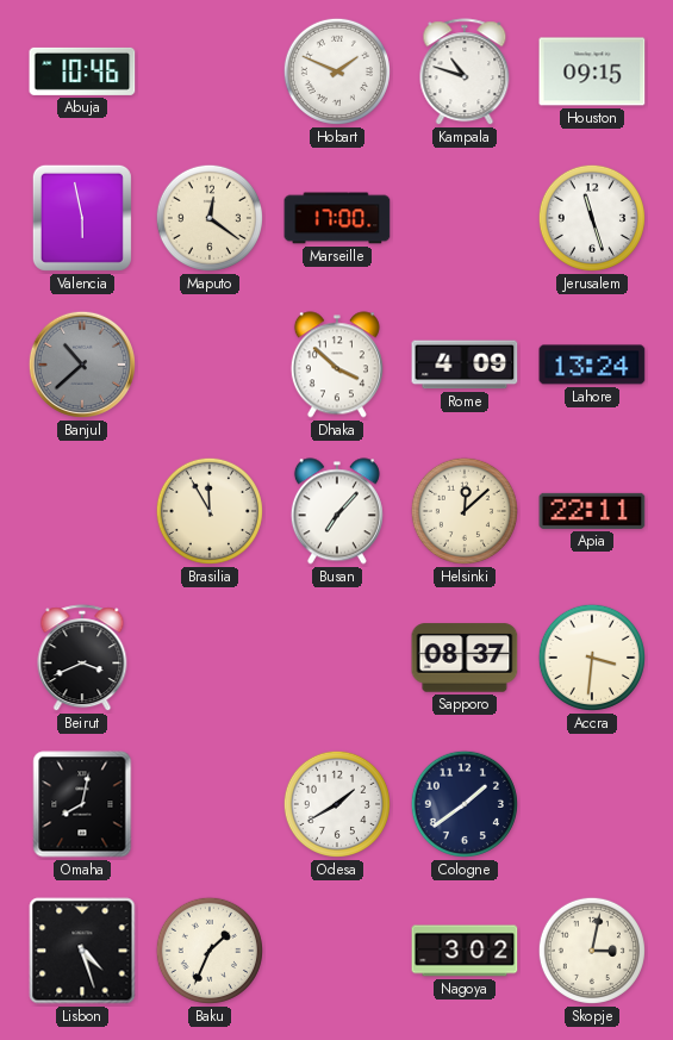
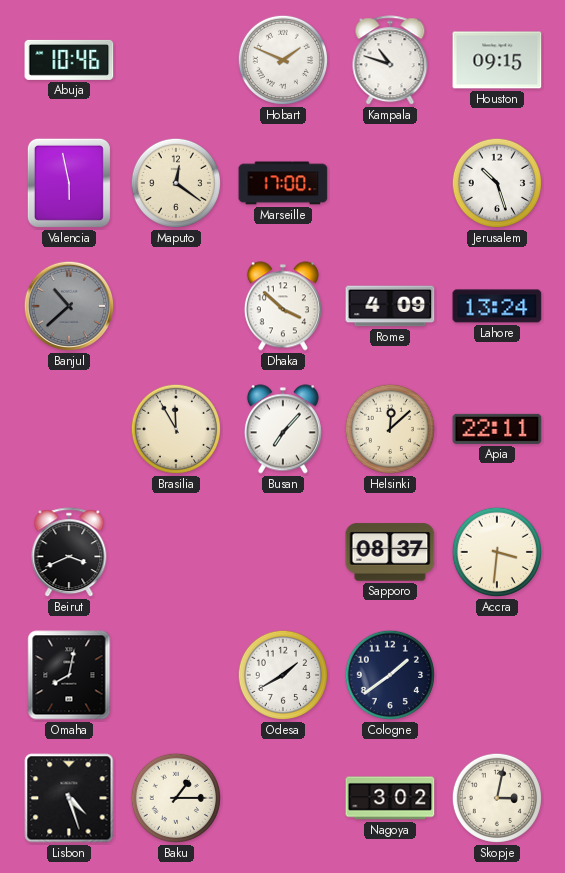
Jerusalem: 11:27 -> 10:27 (497, 183)
Baku: 1:34 -> 1:15 (176, 798)
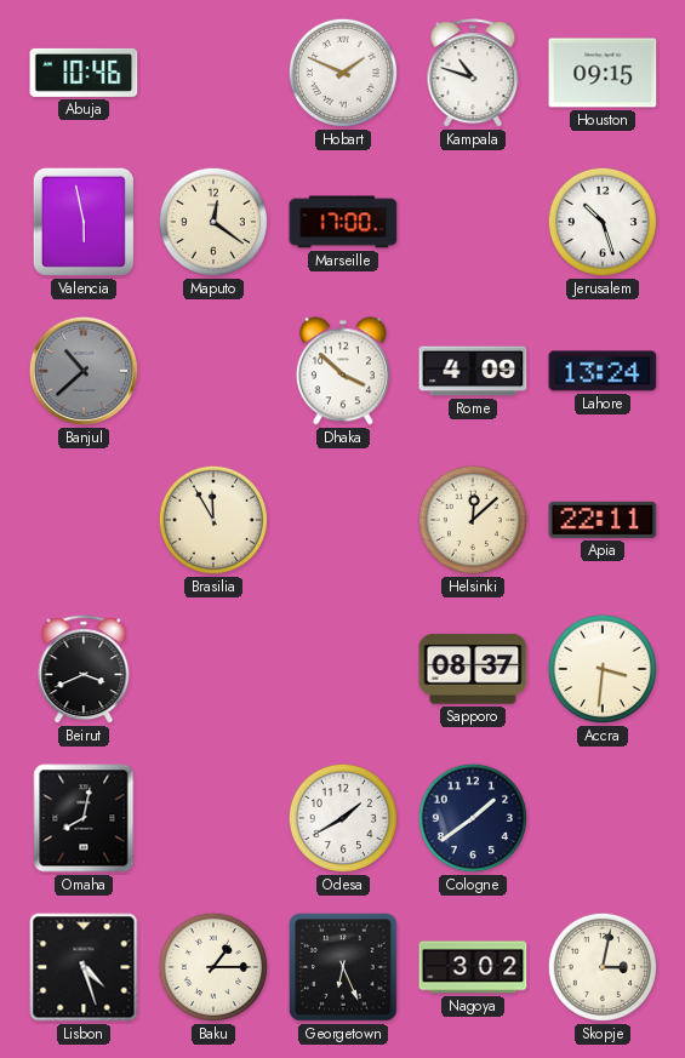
Busan: 7:07 -> none (283, 429)
Georgetown: none -> 6:26 (343, 967)
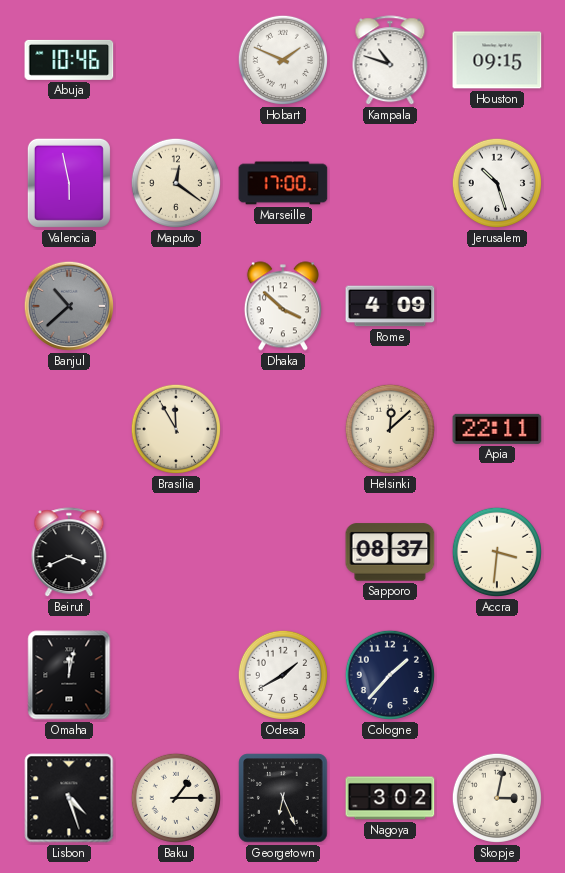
Lahore: 13:24 -> none (603, 371)
Omaha: 8:02 -> 12:02 (69, 675)
Cologne: 1:39 -> 1:37 (390, 675)
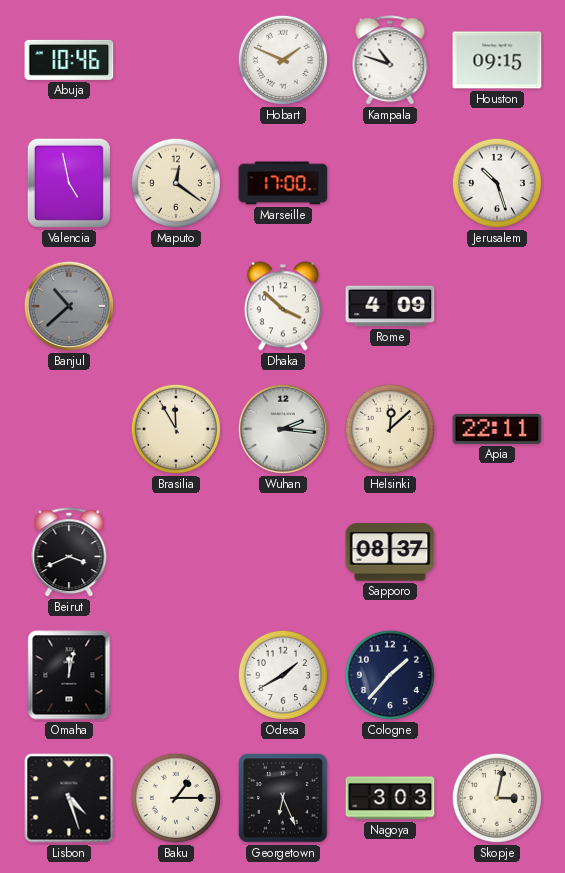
Valencia: 5:58 -> 4:58 (69, 183)
Wuhan: none -> 2:16 (283, 429)
Accra: 3:31 -> none (497, 552)
Nagoya: 3:02 -> 3:03 (390, 798)
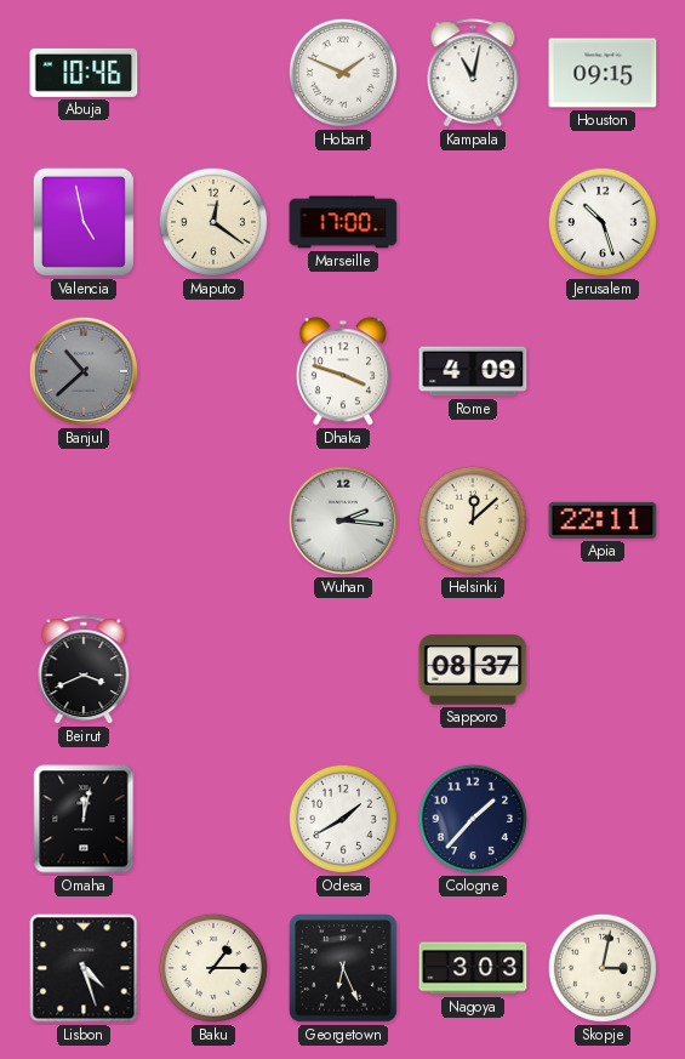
Kampala: 10:48 -> 11:02 (473, 74)
Dhaka: 3:52 -> 3:48 (343, 371)
Brasilia: 11:55 -> none (176, 429)
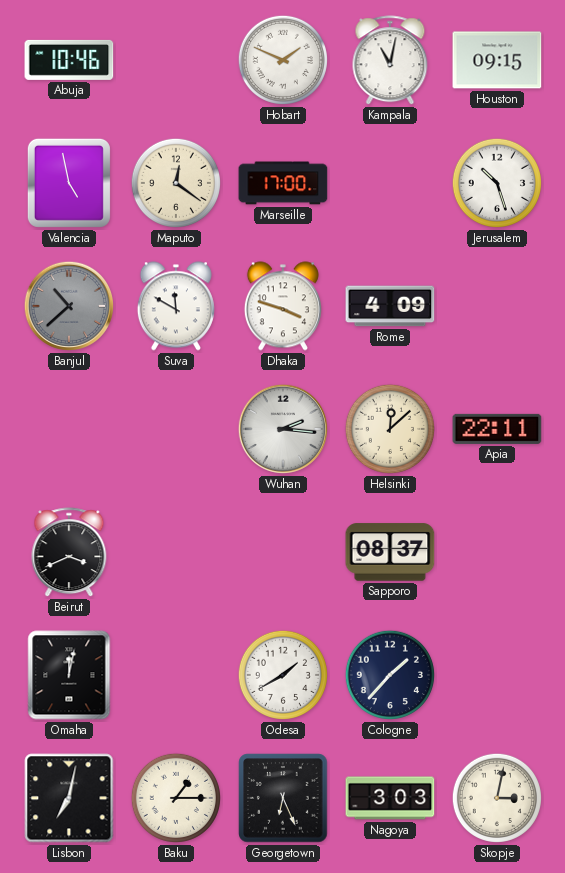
Suva: none -> 11:50 (176, 306)
Lisbon: 4:27 -> 7:02 (69, 798)
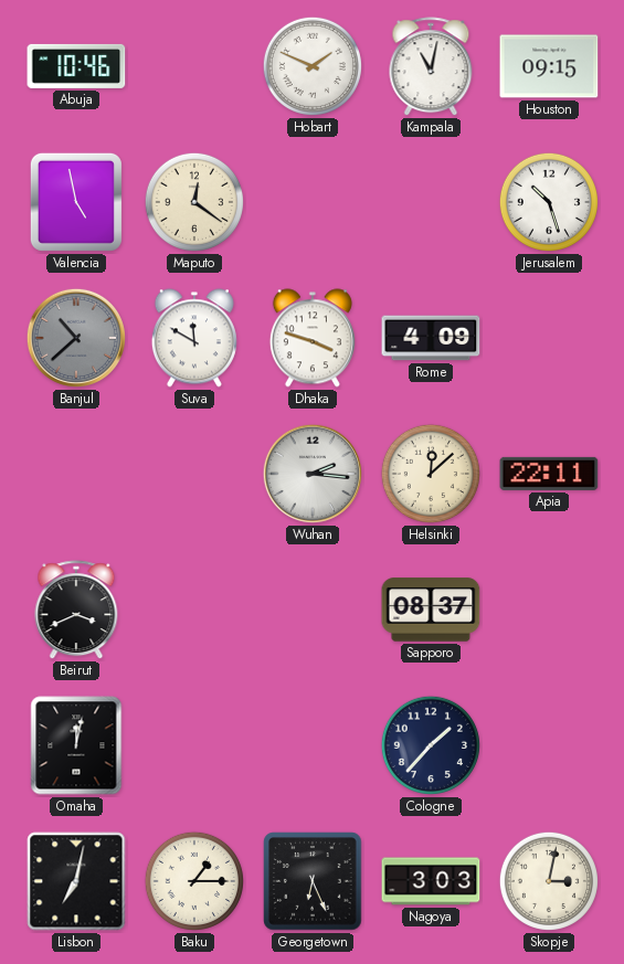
Marseille: 17:00 -> none (283, 183)
Odesa: 1:40 -> none (283, 675)
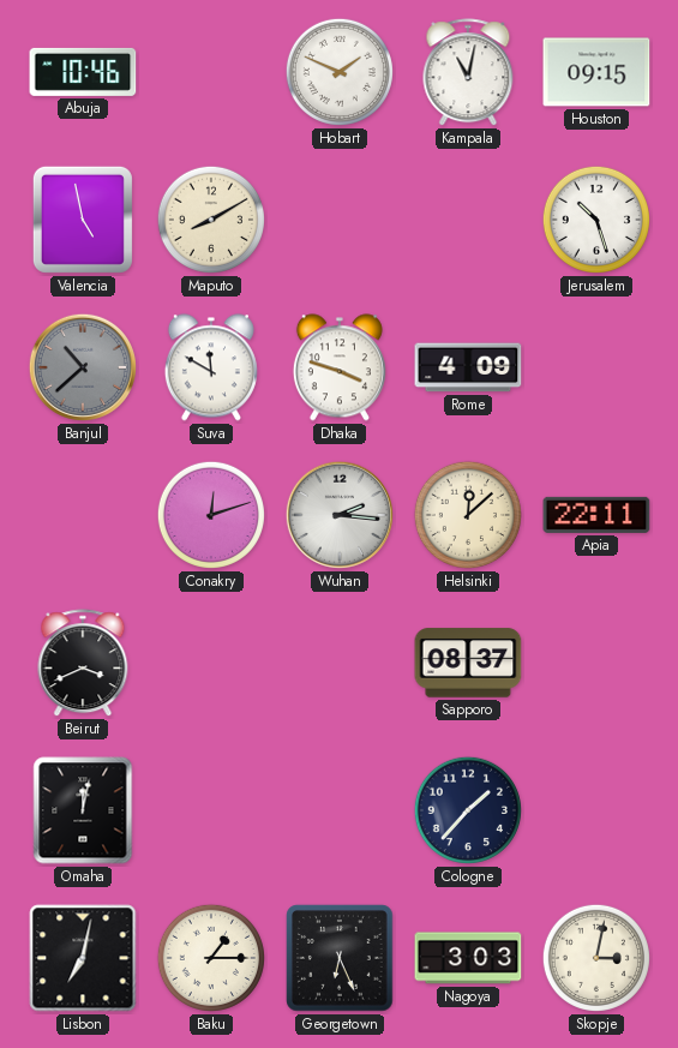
Maputo: 12:21 -> 8:10 (211, 220)
Conakry: none -> 12:12 (211, 515)
